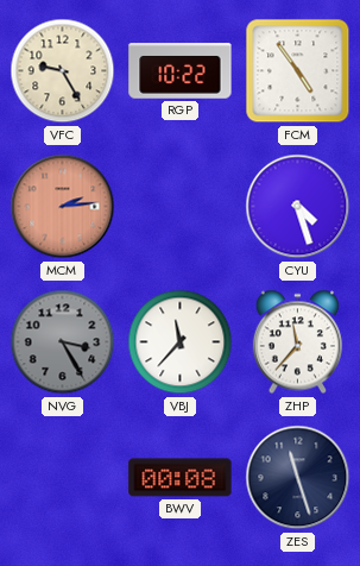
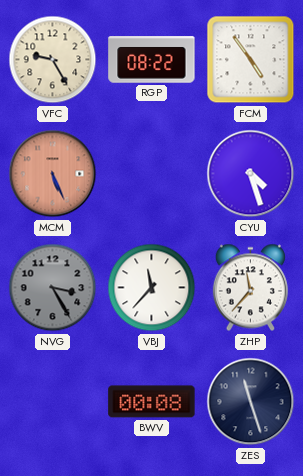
RGP: 10:22 -> 08:22 (152, 60)
MCM: 2:14 -> 5:26 (53, 174)
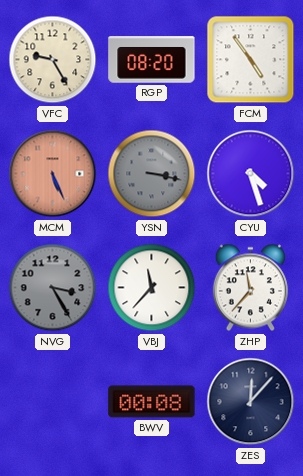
RGP: 08:22 -> 08:20 (152, 60)
YSN: none -> 3:17 (152, 174)
ZES: 11:27 -> 12:07 (251, 402)
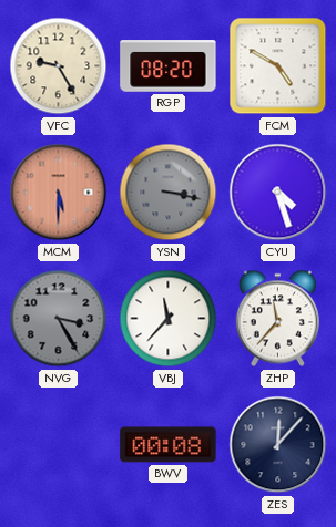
FCM: 4:54 -> 4:50 (278, 66)
MCM: 5:26 -> 5:30 (59, 193)
